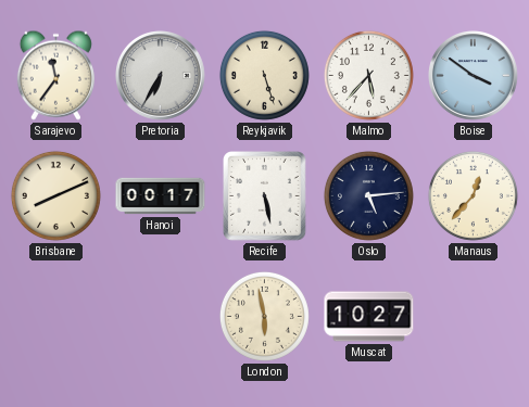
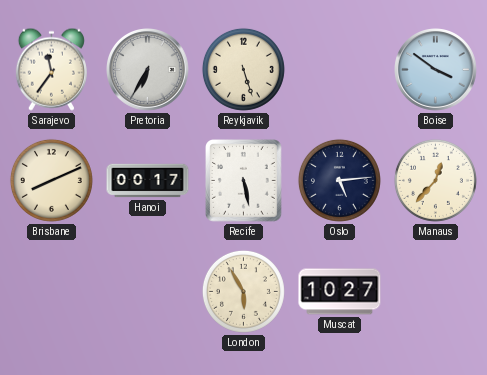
Malmo: 5:37 -> none (368, 75)
London: 5:58 -> 5:55 (243, 291)
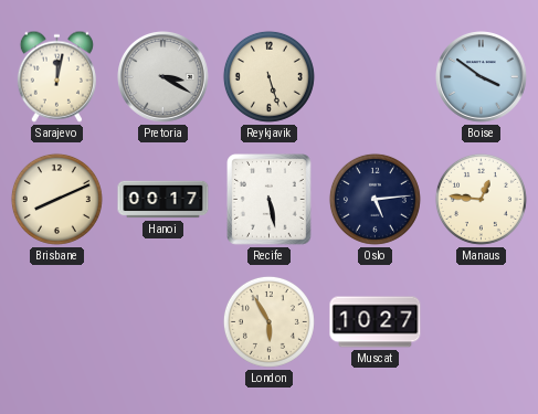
Sarajevo: 11:36 -> 12:02 (56, 76)
Pretoria: 6:35 -> 3:20 (163, 77)
Manaus: 12:37 -> 12:46 (481, 199)
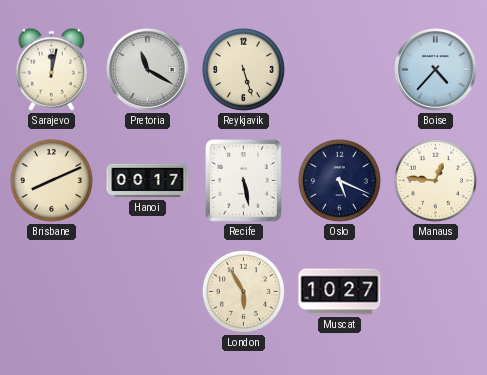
Pretoria: 3:20 -> 11:20 (148, 70)
Boise: 3:51 -> 4:37 (436, 70)
Oslo: 5:14 -> 5:19 (339, 180)
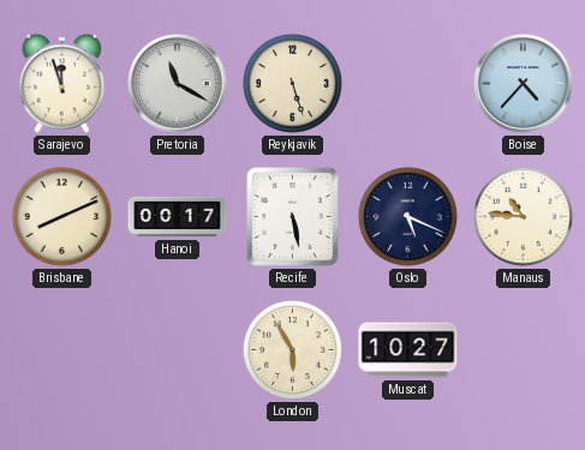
Sarajevo: 12:02 -> 11:57 (61, 83)
Manaus: 12:46 -> 10:46 (523, 216)
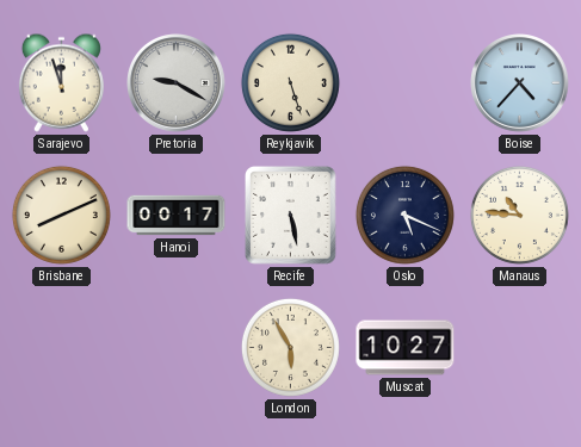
Pretoria: 11:20 -> 9:20 (177, 83)
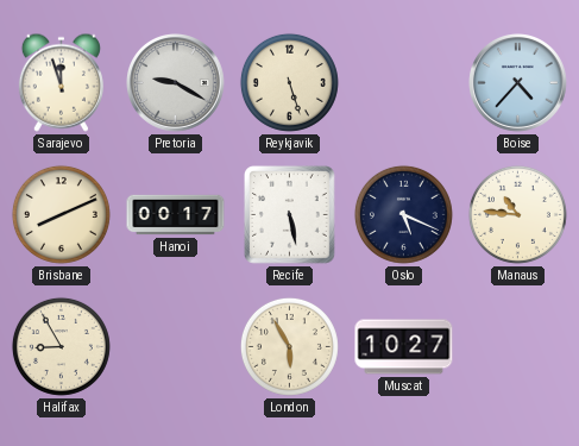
Halifax: none -> 8:55 (61, 346)
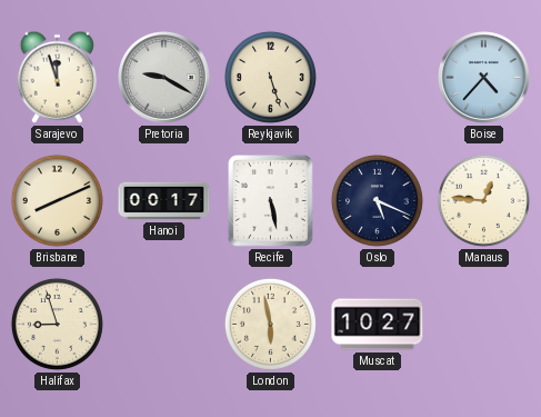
Manaus: 10:46 -> 12:46 (483, 200)
Halifax: 8:55 -> 8:57 (57, 324)
London: 5:55 -> 5:58 (270, 324)
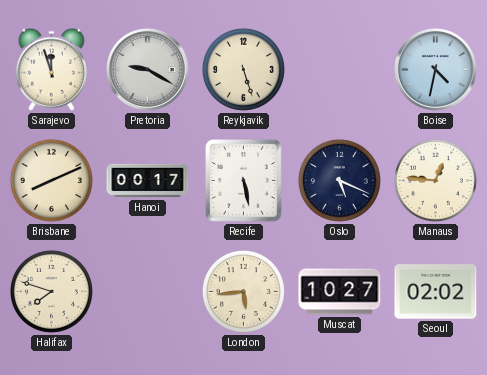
Boise: 4:37 -> 4:32 (436, 70)
Halifax: 8:57 -> 7:48 (51, 291)
London: 5:58 -> 5:44 (243, 291)
Seoul: none -> 02:02 (436, 292)
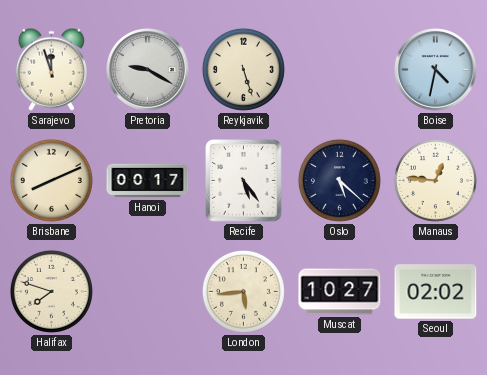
Recife: 5:28 -> 5:24 (244, 181)
Oslo: 5:19 -> 5:22 (339, 180)
